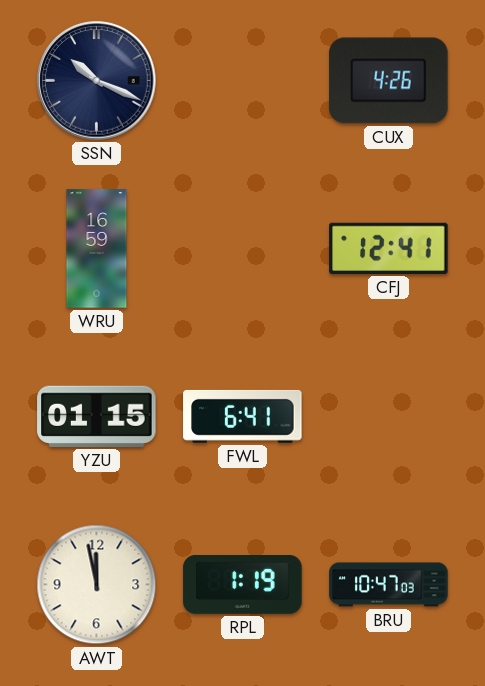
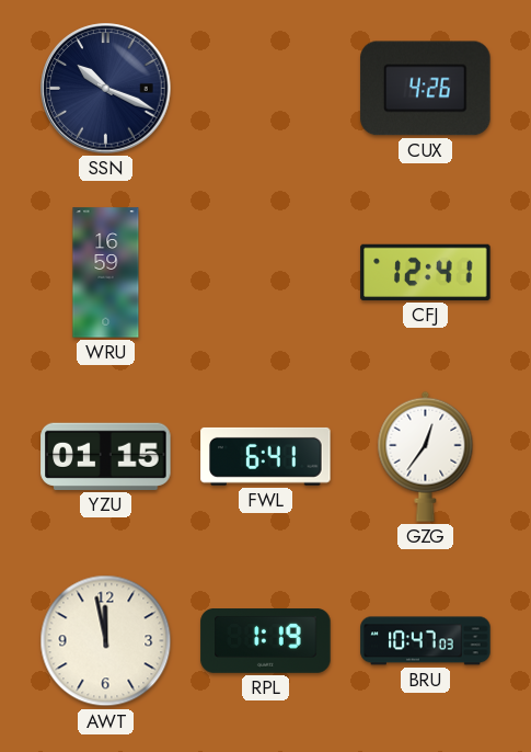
GZG: none -> 12:36 (426, 456)
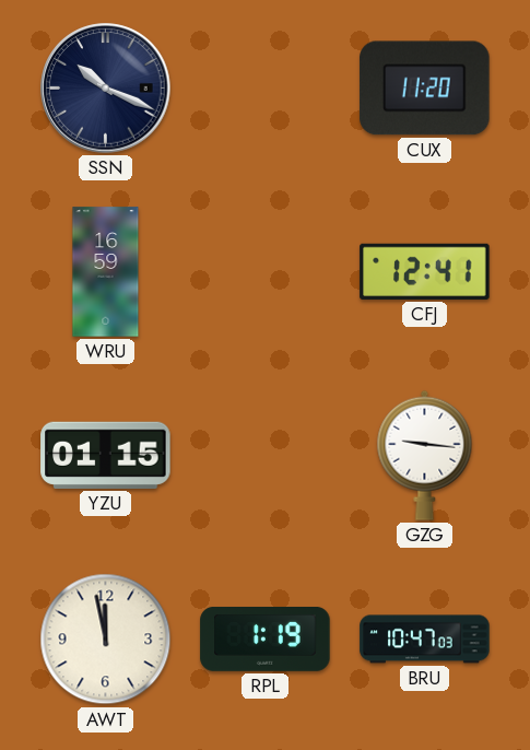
CUX: 4:26 -> 11:20 (425, 89)
FWL: 6:41 -> none (266, 456)
GZG: 12:36 -> 9:16 (425, 455)
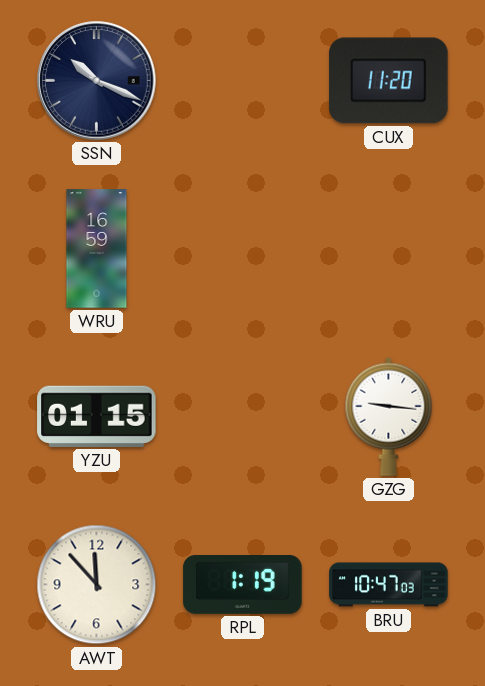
CFJ: 12:41 -> none (425, 271)
AWT: 11:58 -> 11:53 (97, 585)
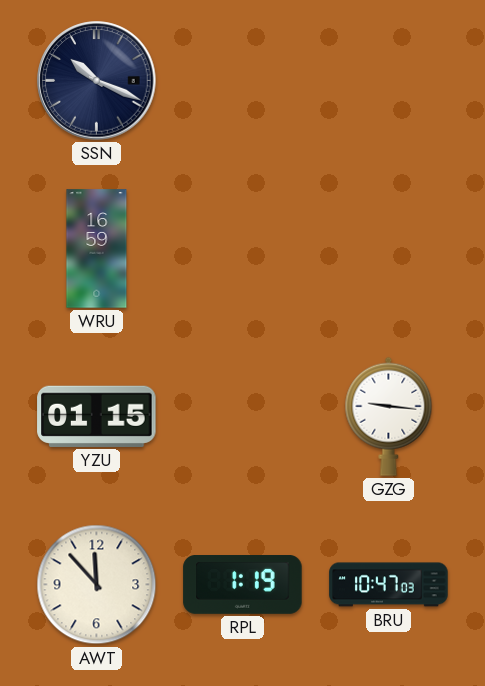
CUX: 11:20 -> none (389, 81)
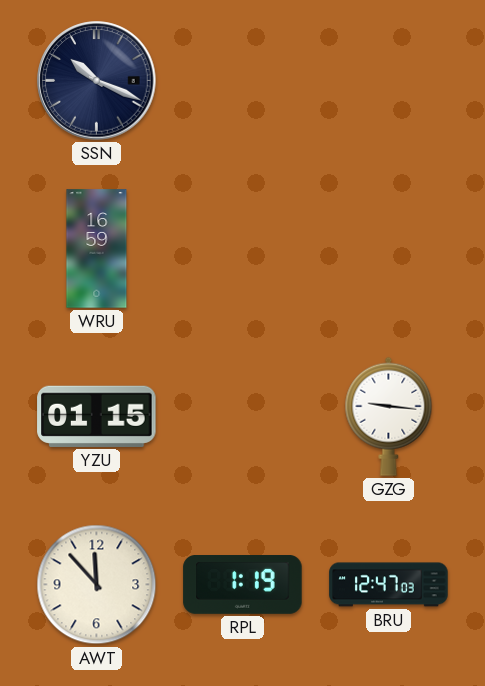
BRU: 10:47 -> 12:47 (389, 585)
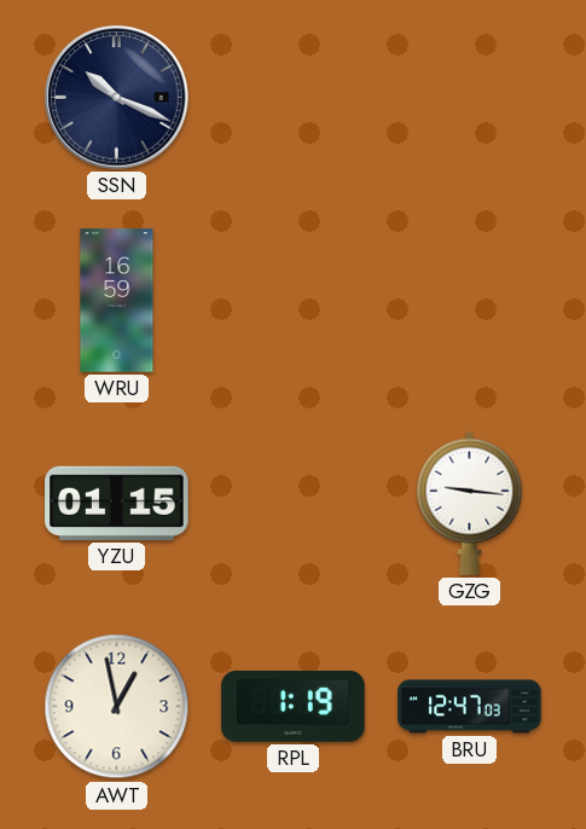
AWT: 11:53 -> 12:58 (117, 707)
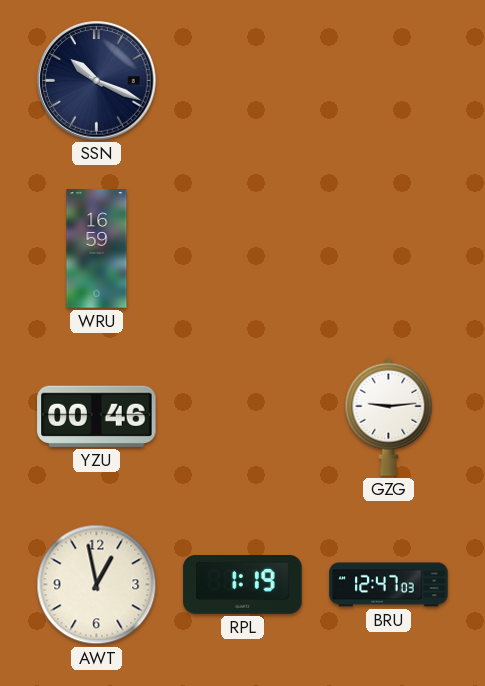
YZU: 01:15 -> 00:46 (97, 416)
GZG: 9:16 -> 9:14 (389, 416)
